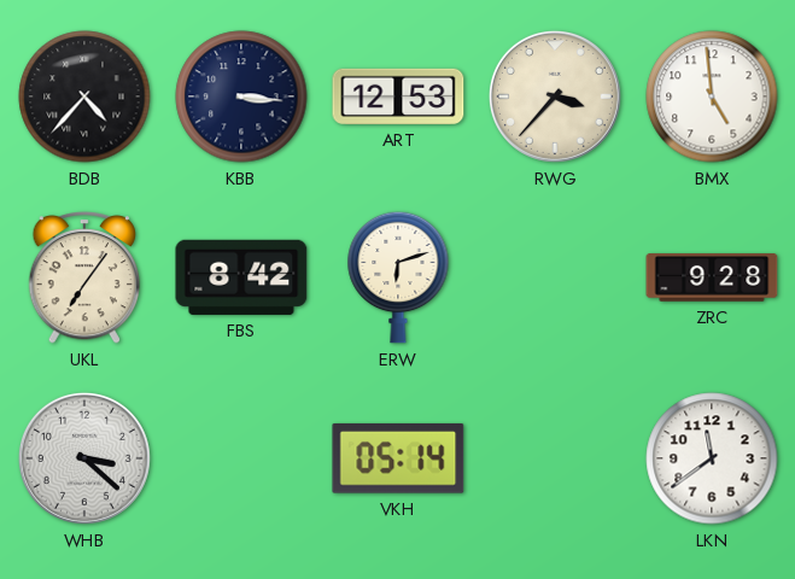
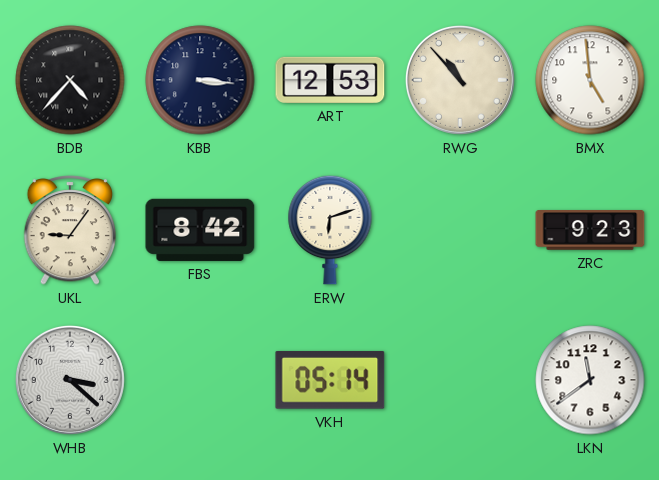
RWG: 3:37 -> 10:53 (460, 80)
UKL: 7:06 -> 9:06 (70, 231)
ZRC: 9:28 -> 9:23 (590, 230)
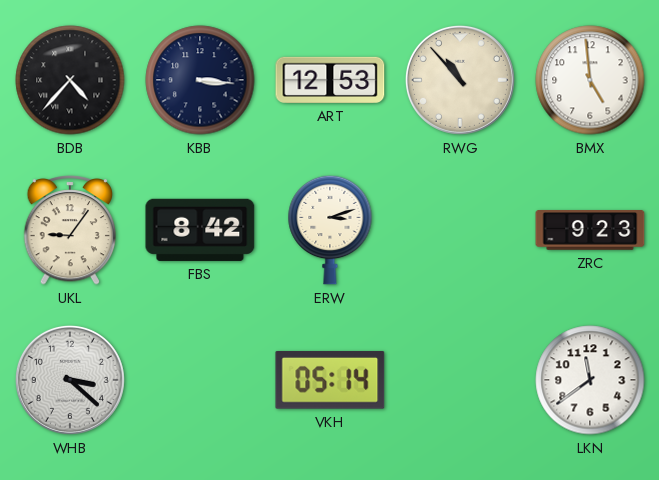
ERW: 6:12 -> 3:12 (330, 230)
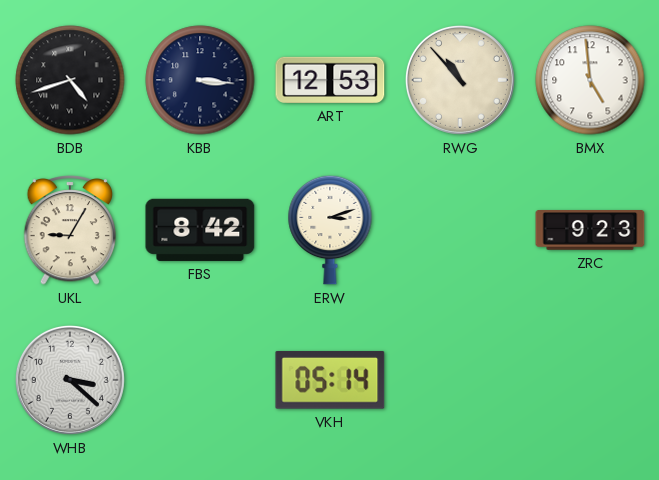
BDB: 4:37 -> 4:42 (70, 80)
UKL: 9:06 -> 9:05 (70, 231)
LKN: 11:39 -> none (590, 380)
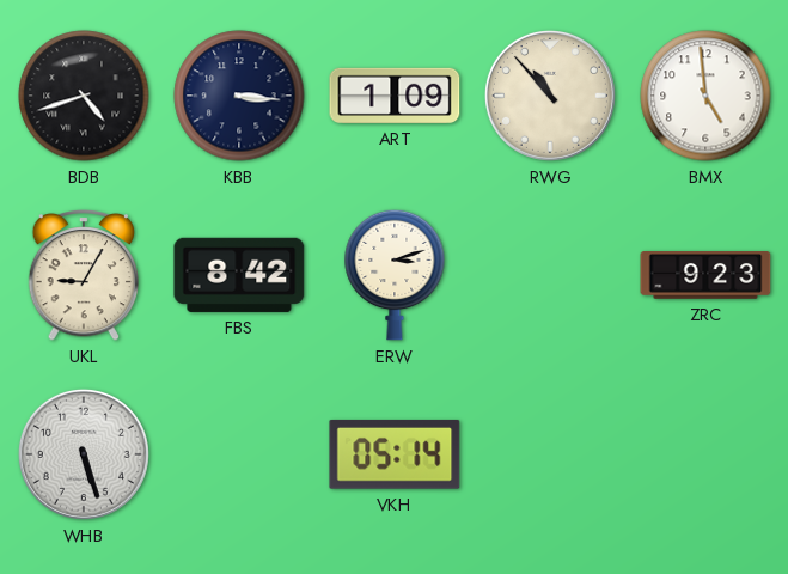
ART: 12:53 -> 1:09 (395, 96)
WHB: 3:22 -> 5:27 (84, 454)
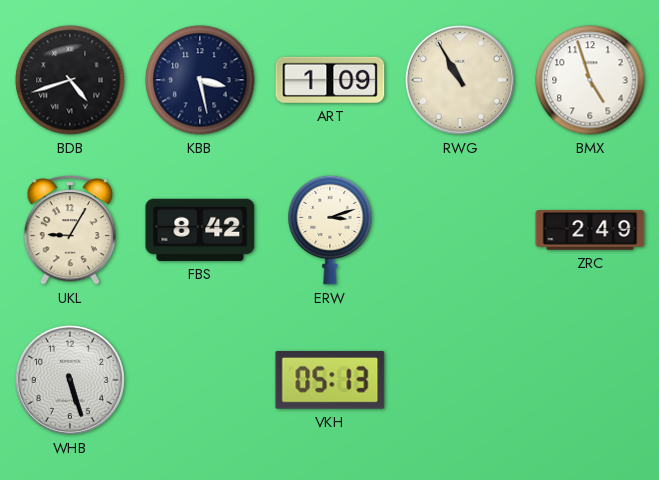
KBB: 3:16 -> 3:28 (200, 80)
RWG: 10:53 -> 10:55 (460, 80)
BMX: 4:59 -> 4:57 (590, 80)
ZRC: 9:23 -> 2:49 (590, 230)
VKH: 05:14 -> 05:13 (330, 380)
